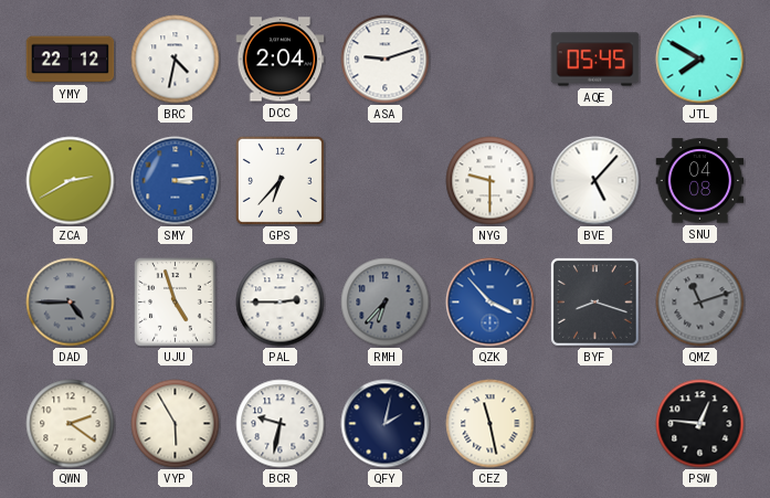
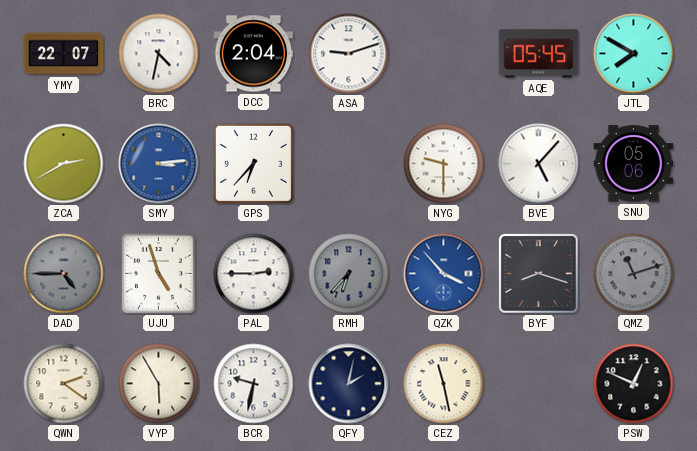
YMY: 22:12 -> 22:07 (64, 54)
SNU: 04:08 -> 05:06 (634, 164)
PSW: 12:46 -> 12:49 (634, 384)
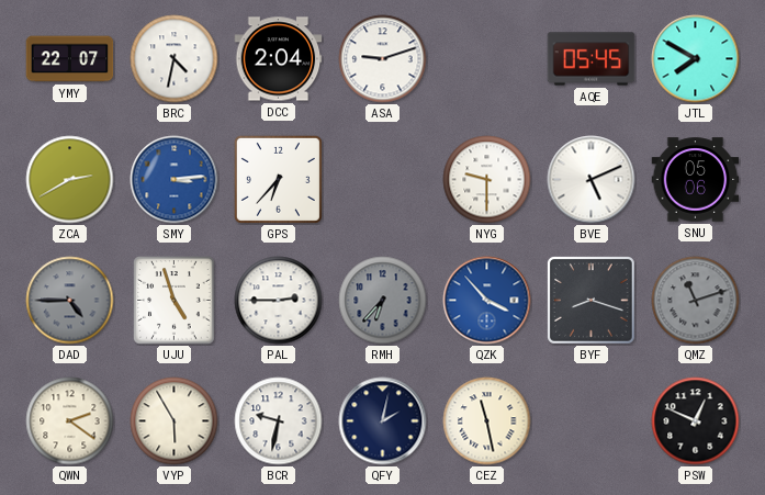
BVE: 5:07 -> 5:11 (592, 180)
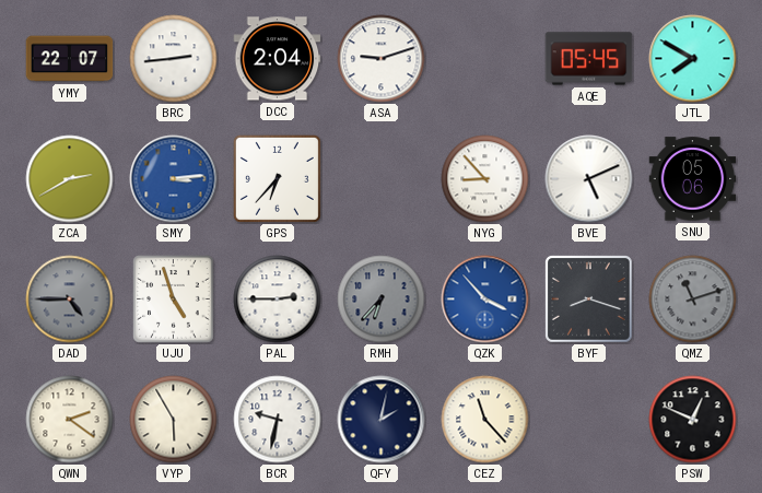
BRC: 4:32 -> 2:44 (174, 59)
NYG: 9:30 -> 8:53 (485, 179)
CEZ: 11:28 -> 11:23 (485, 420)
